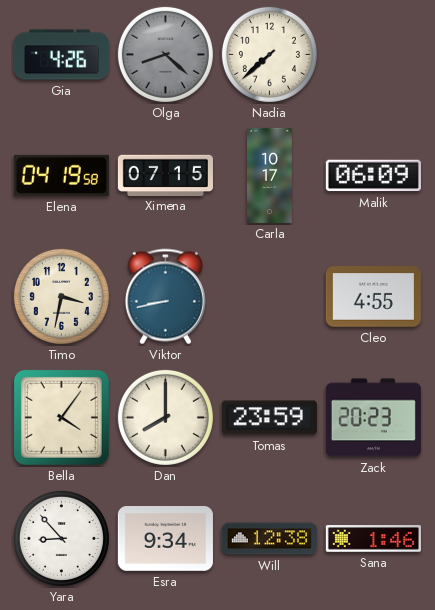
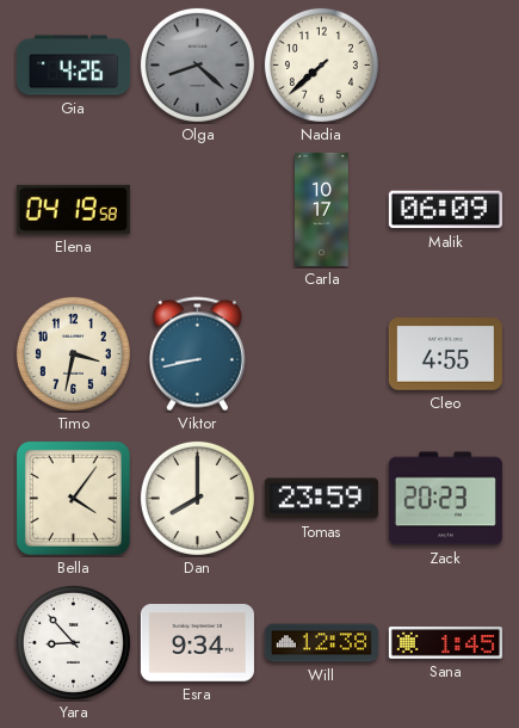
Ximena: 07:15 -> none (165, 175)
Sana: 1:46 -> 1:45 (445, 643)
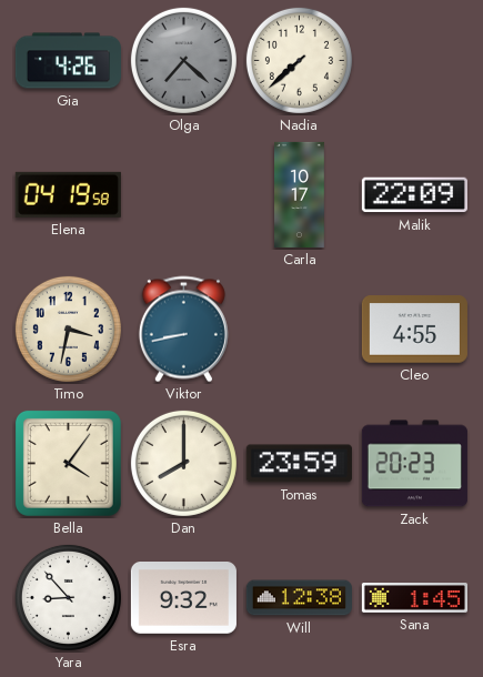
Olga: 8:22 -> 7:22 (183, 60)
Malik: 06:09 -> 22:09 (414, 195)
Esra: 9:34 -> 9:32 (183, 598)
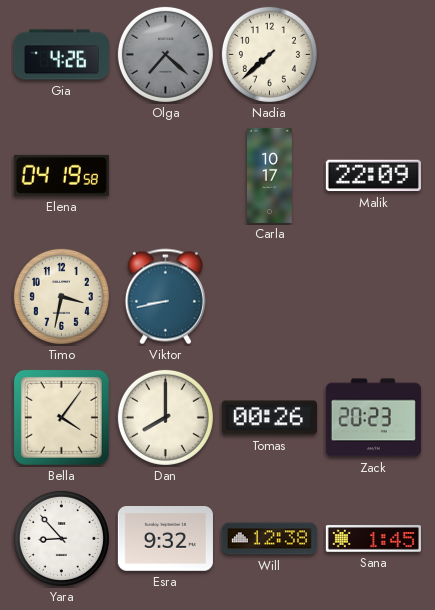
Cleo: 4:55 -> none (414, 330)
Tomas: 23:59 -> 00:26 (269, 418)
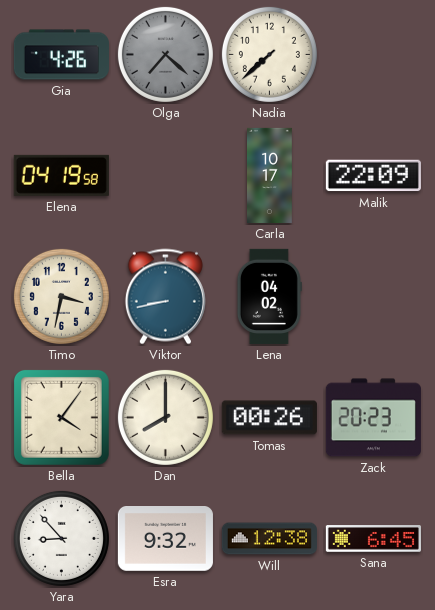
Lena: none -> 04:02 (269, 296)
Sana: 1:45 -> 6:45 (373, 539)
